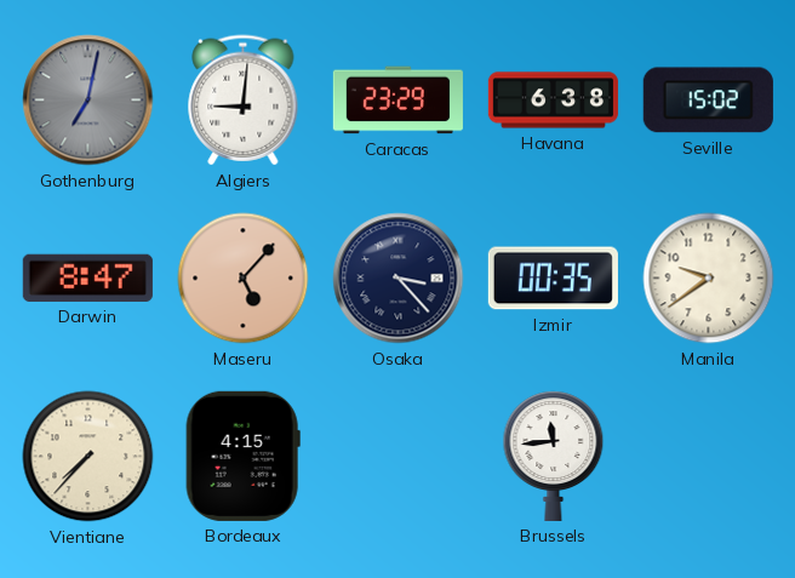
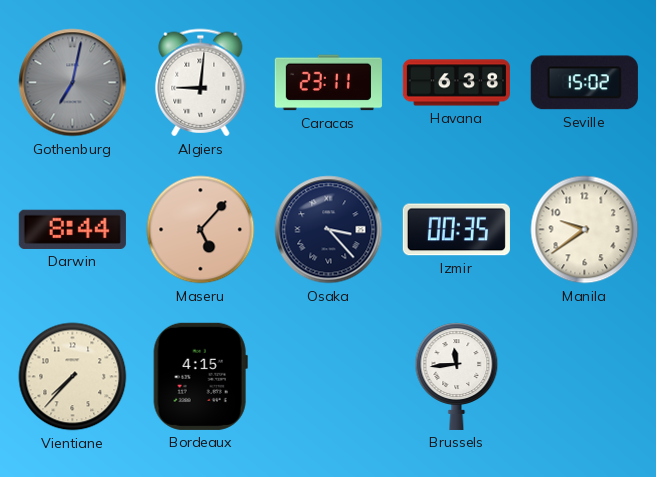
Caracas: 23:29 -> 23:11 (328, 83)
Darwin: 8:47 -> 8:44 (72, 229)
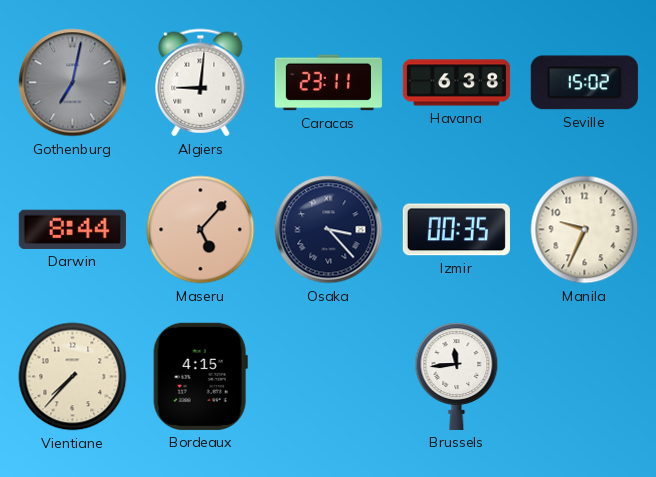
Manila: 9:39 -> 9:34 (585, 230)
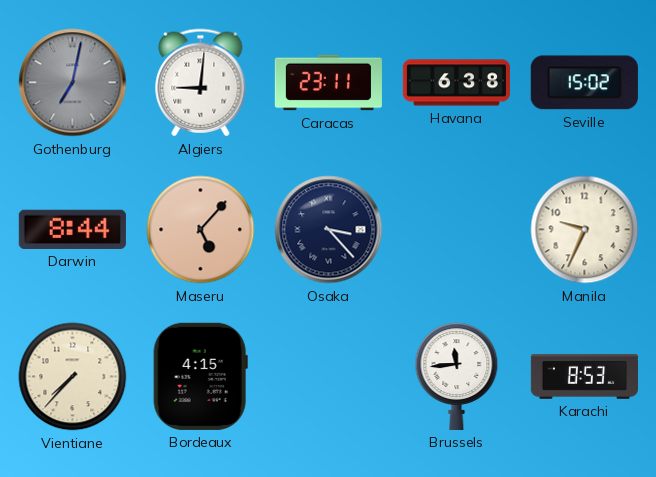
Izmir: 00:35 -> none (456, 230)
Karachi: none -> 8:53 (584, 377)
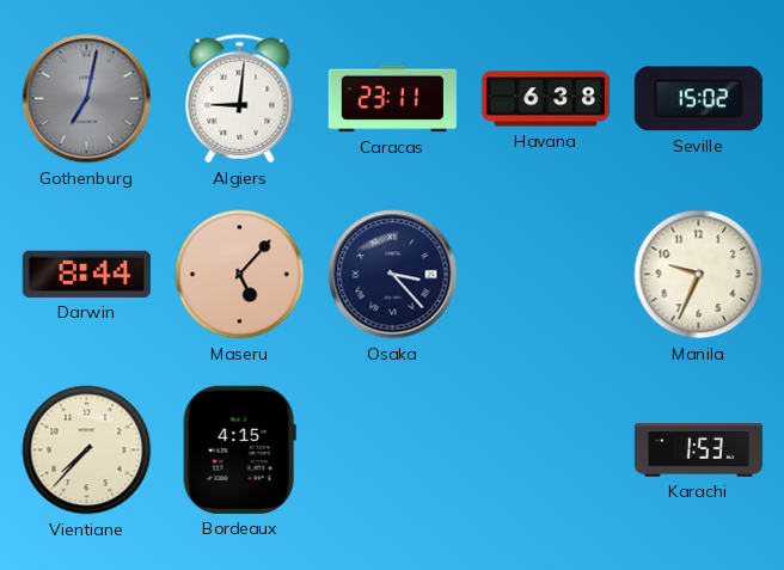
Brussels: 11:44 -> none (457, 376)
Karachi: 8:53 -> 1:53 (698, 451)
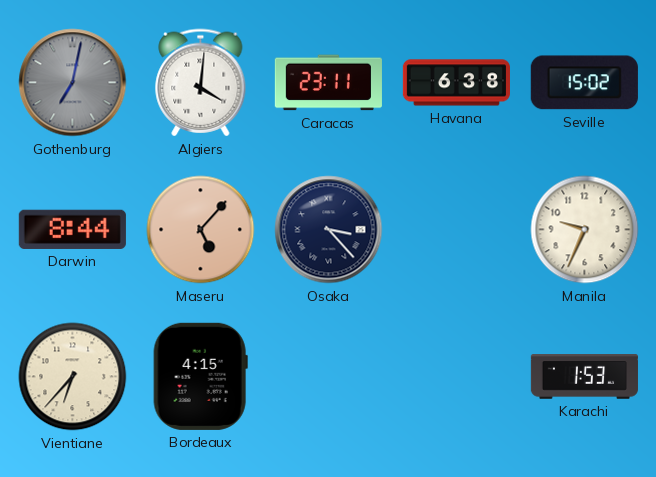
Algiers: 9:01 -> 4:01 (201, 83)
Vientiane: 7:37 -> 6:37 (73, 377)
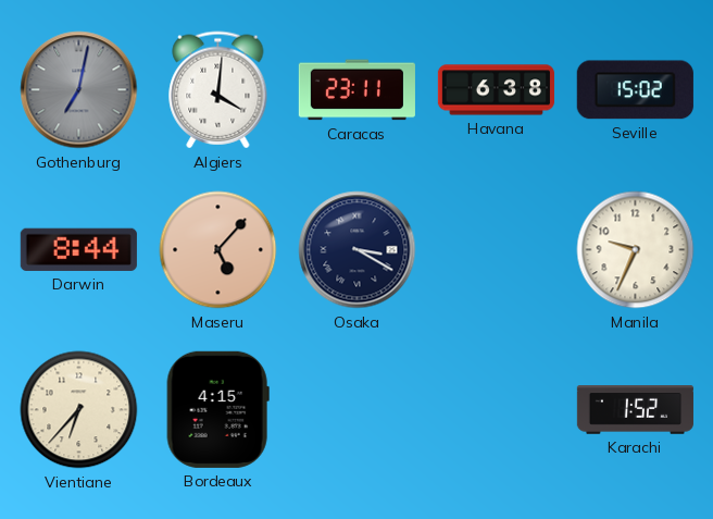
Osaka: 3:23 -> 3:20 (358, 250)
Karachi: 1:53 -> 1:52 (635, 410)
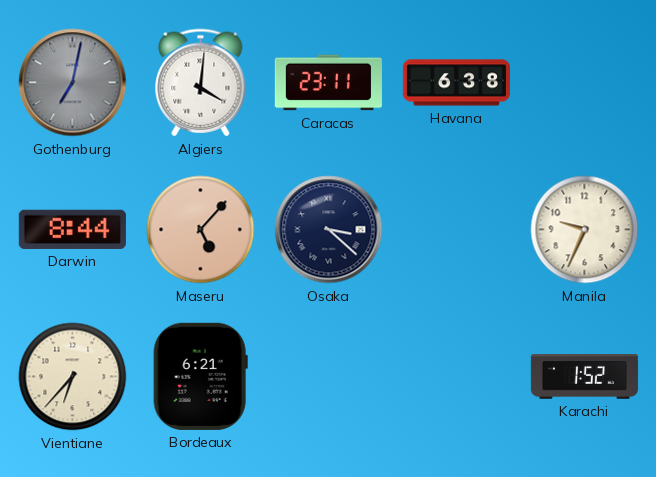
Seville: 15:02 -> none (635, 90)
Osaka: 3:20 -> 3:22 (329, 230)
Bordeaux: 4:15 -> 6:21 (200, 376)
